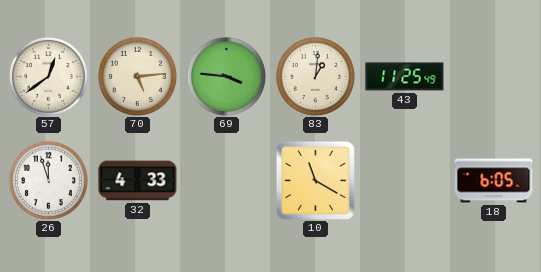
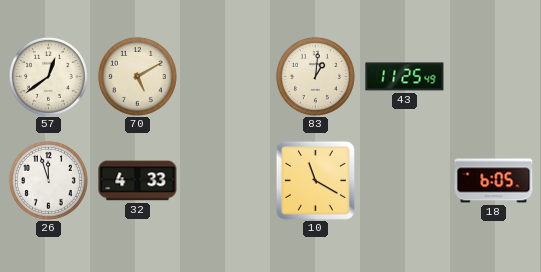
70: 5:14 -> 5:10 (137, 76)
69: 3:46 -> none (226, 76)
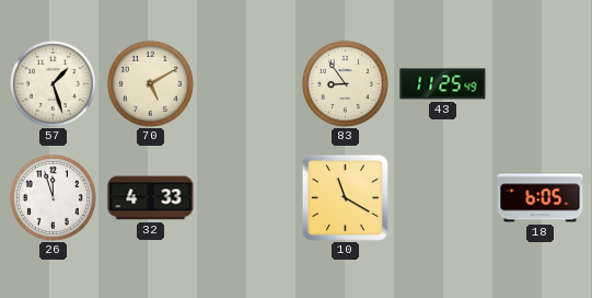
57: 12:39 -> 1:27 (53, 83)
83: 1:01 -> 8:54 (345, 83)
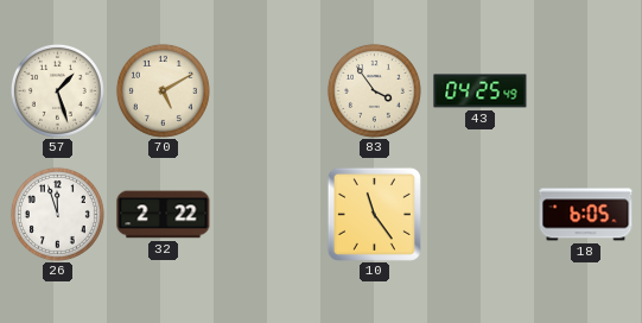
83: 8:54 -> 3:54 (374, 90)
43: 11:25 -> 04:25 (481, 91)
32: 4:33 -> 2:22 (164, 215)
10: 11:20 -> 11:24 (374, 214)
